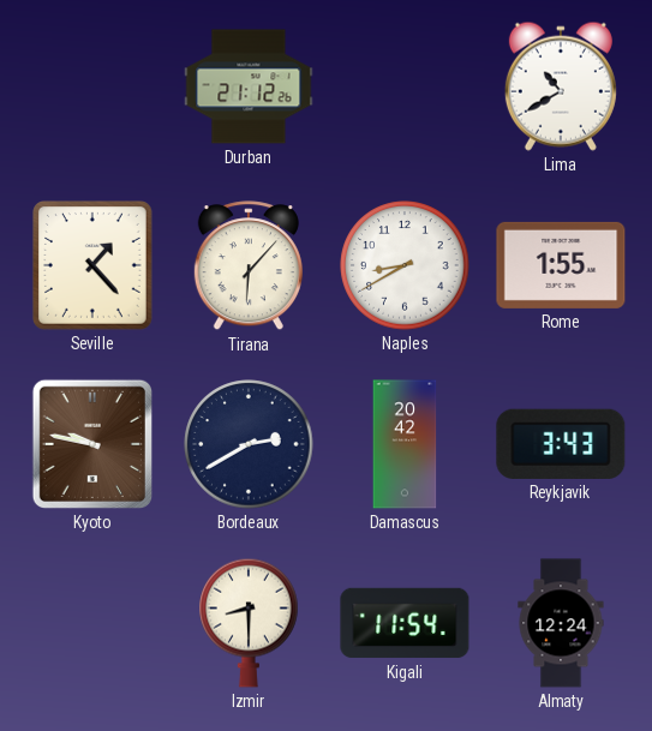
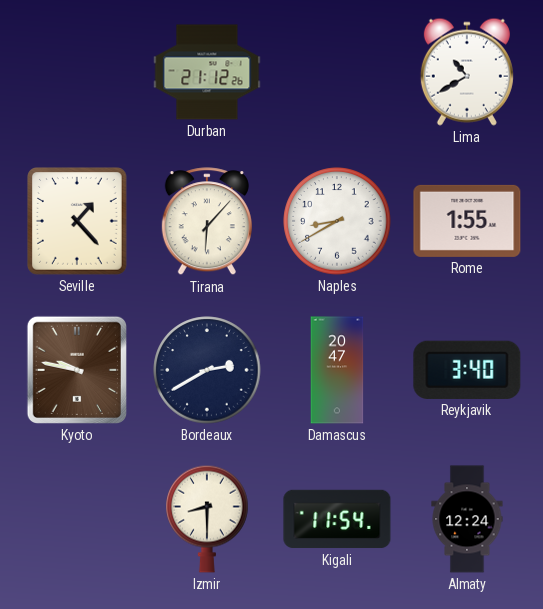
Damascus: 20:42 -> 20:47 (337, 370)
Reykjavik: 3:43 -> 3:40 (467, 370)
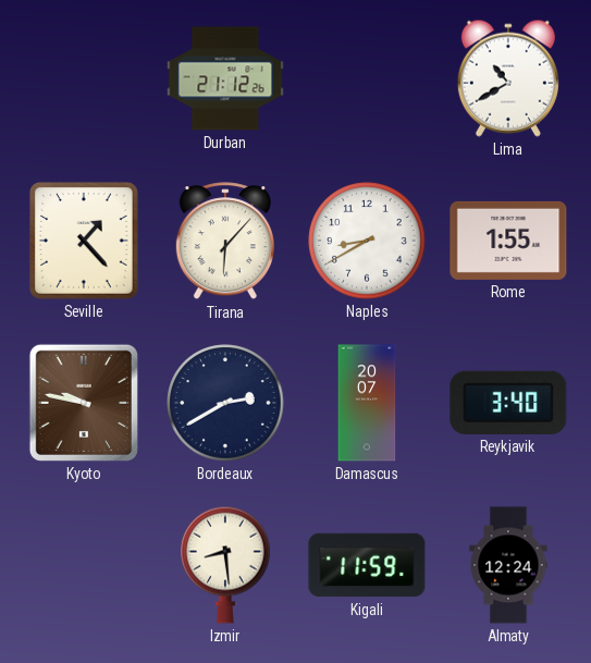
Damascus: 20:47 -> 20:07 (367, 403)
Izmir: 8:30 -> 8:29 (225, 565)
Kigali: 11:54 -> 11:59 (367, 565)
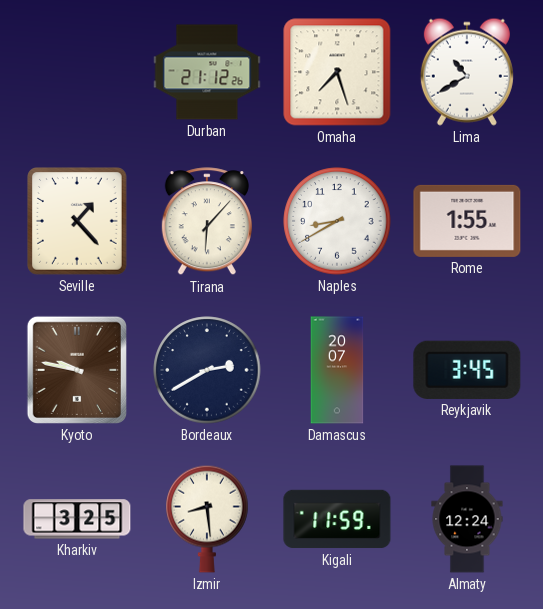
Omaha: none -> 7:27 (337, 72)
Reykjavik: 3:40 -> 3:45 (467, 370)
Kharkiv: none -> 3:25 (77, 519)
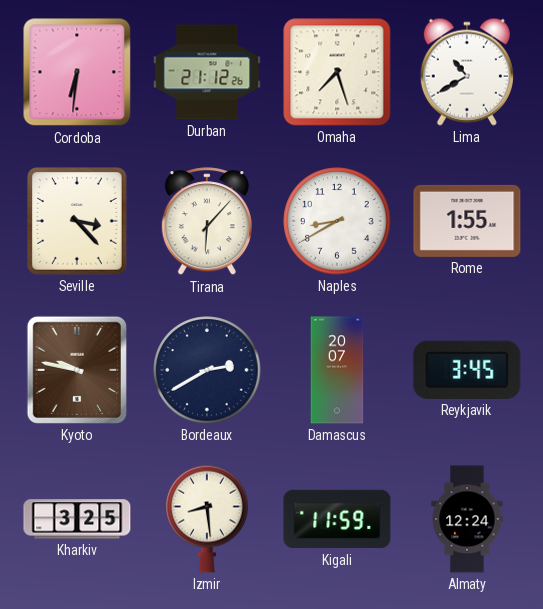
Cordoba: none -> 6:31 (77, 72)
Seville: 1:23 -> 3:23 (78, 222)
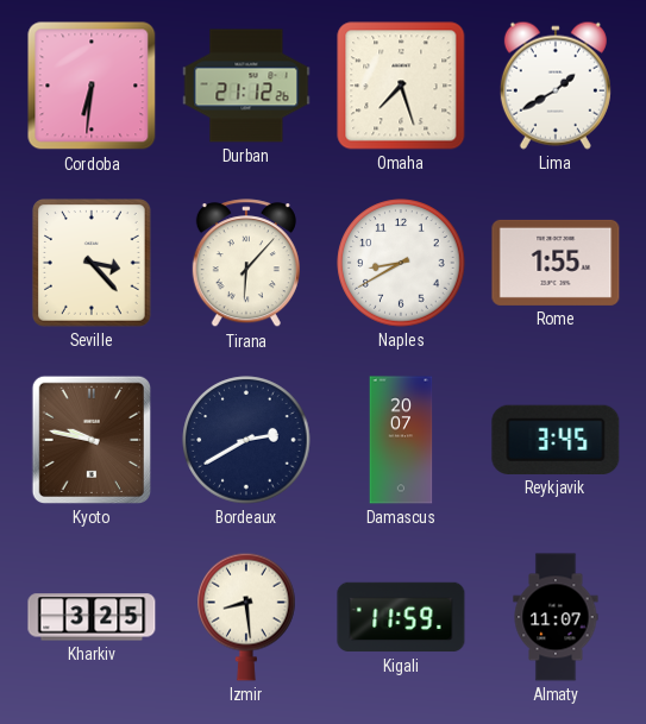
Lima: 10:40 -> 1:40 (556, 86)
Almaty: 12:24 -> 11:07 (556, 617)
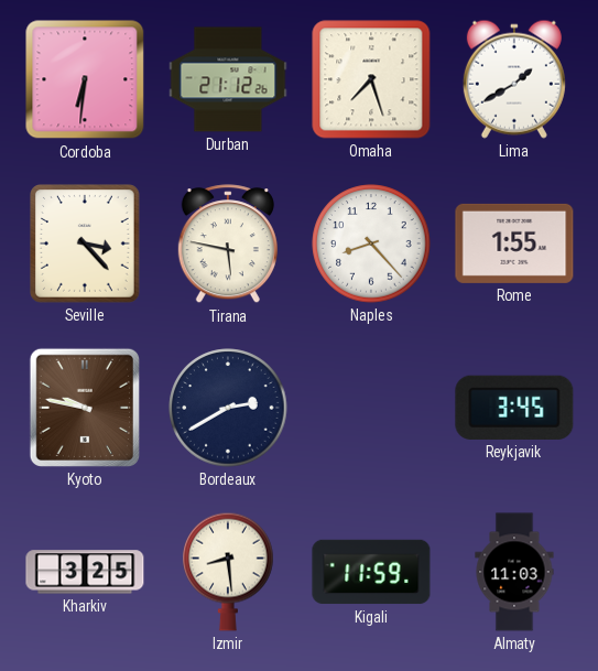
Tirana: 6:07 -> 5:47 (228, 245)
Naples: 8:40 -> 8:23 (371, 243)
Damascus: 20:07 -> none (401, 440)
Almaty: 11:07 -> 11:03 (514, 572)
